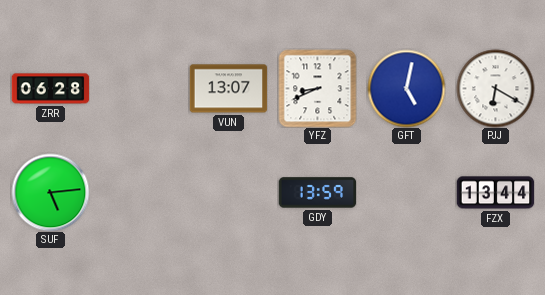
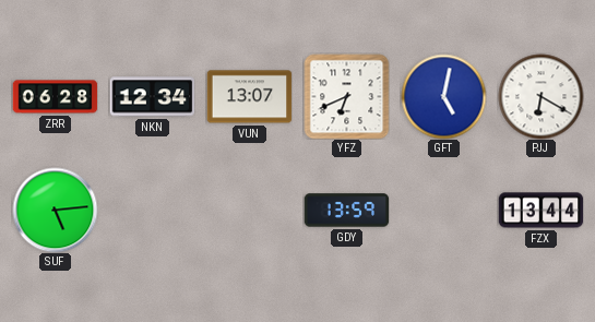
NKN: none -> 12:34 (152, 97)
YFZ: 8:41 -> 6:41 (346, 96)
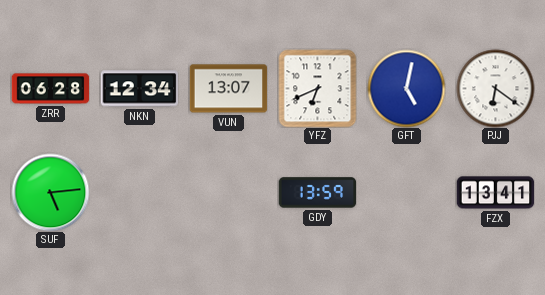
PJJ: 6:20 -> 6:21 (495, 88)
FZX: 13:44 -> 13:41 (495, 193)
